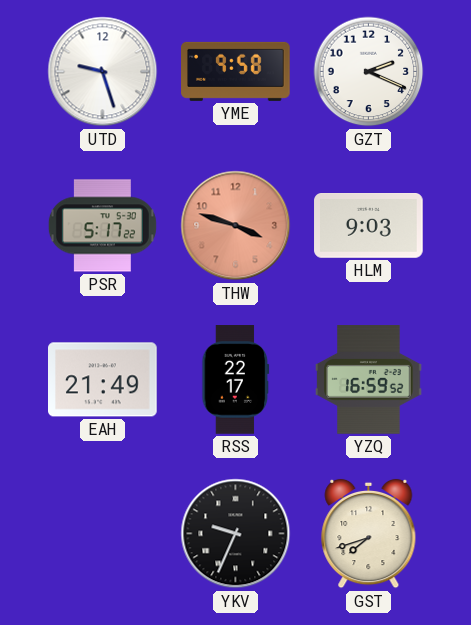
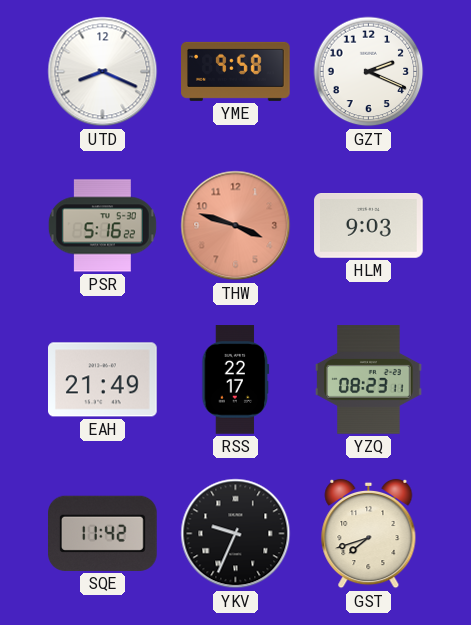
UTD: 9:27 -> 8:19 (103, 72)
PSR: 5:17 -> 5:16 (102, 226)
YZQ: 16:59 -> 08:23 (369, 380)
SQE: none -> 11:42 (103, 533)
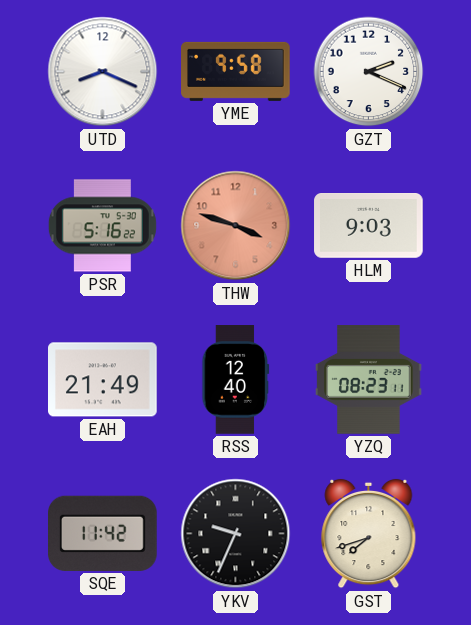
RSS: 22:17 -> 12:40 (236, 380)
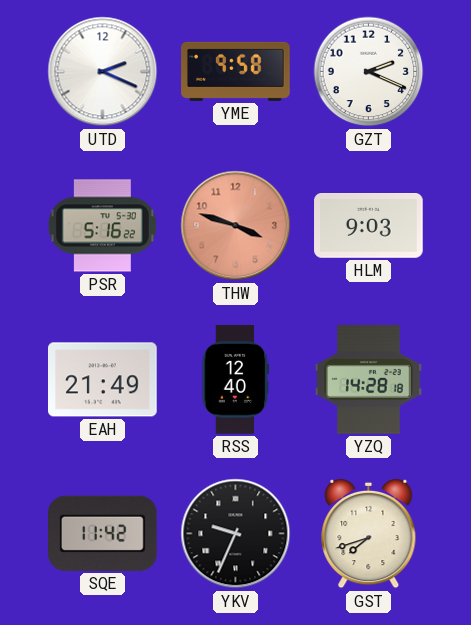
UTD: 8:19 -> 2:19 (103, 72)
YZQ: 08:23 -> 14:28 (369, 380)
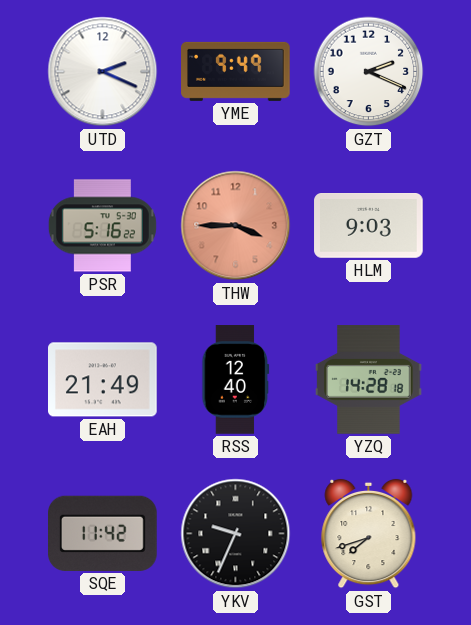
YME: 9:58 -> 9:49 (236, 71)
THW: 3:48 -> 3:45 (236, 226)
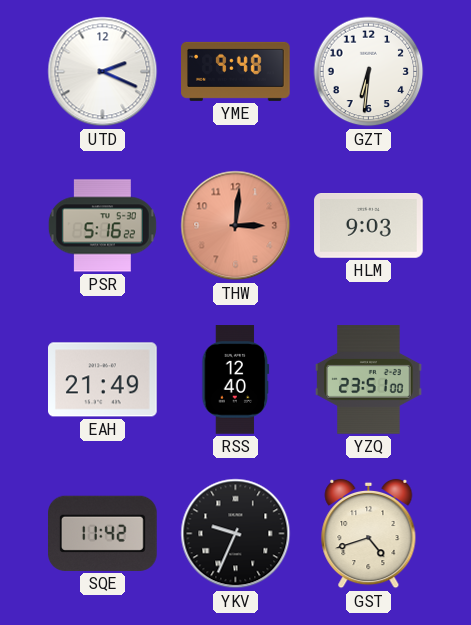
YME: 9:49 -> 9:48 (236, 71)
GZT: 2:19 -> 6:31 (369, 72)
THW: 3:45 -> 3:01 (236, 226)
YZQ: 14:28 -> 23:51 (369, 380)
GST: 7:42 -> 4:42 (369, 534)
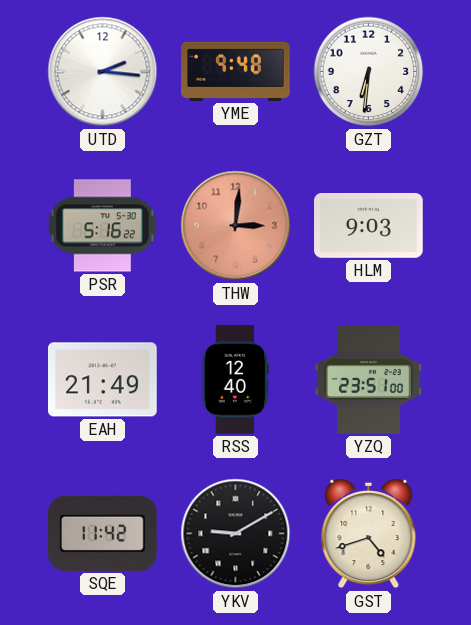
UTD: 2:19 -> 2:16 (103, 72)
YKV: 9:34 -> 9:10 (236, 534)
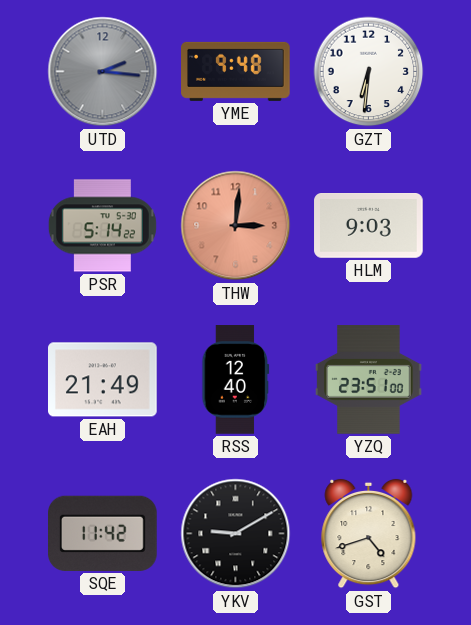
UTD dial: white -> grey (103, 72)
PSR: 5:16 -> 5:14 (102, 226)
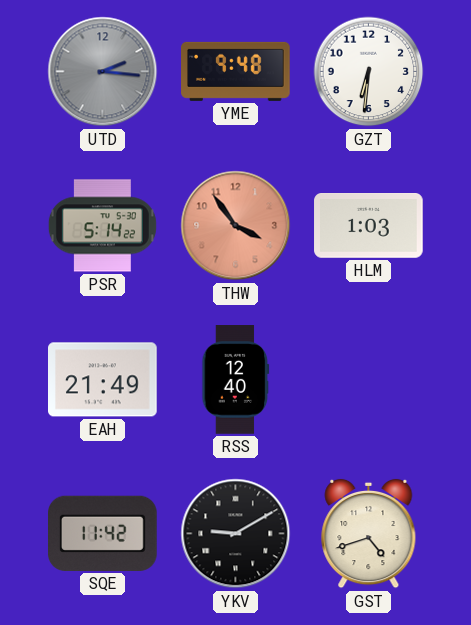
THW: 3:01 -> 3:54 (236, 226)
HLM: 9:03 -> 1:03 (369, 226)
YZQ: 23:51 -> none (369, 380)
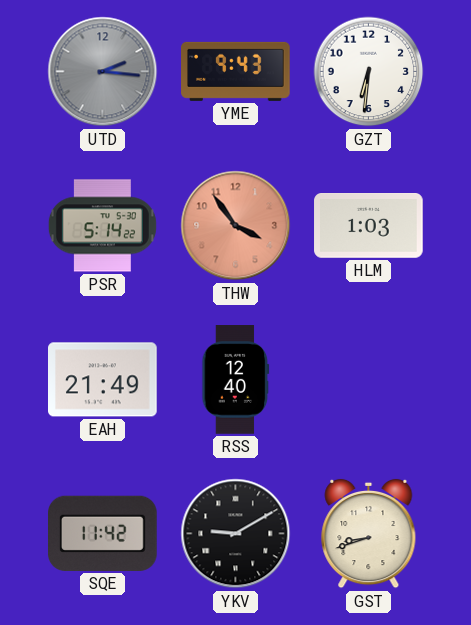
YME: 9:48 -> 9:43 (236, 71)
GST: 4:42 -> 8:42 (369, 534)
